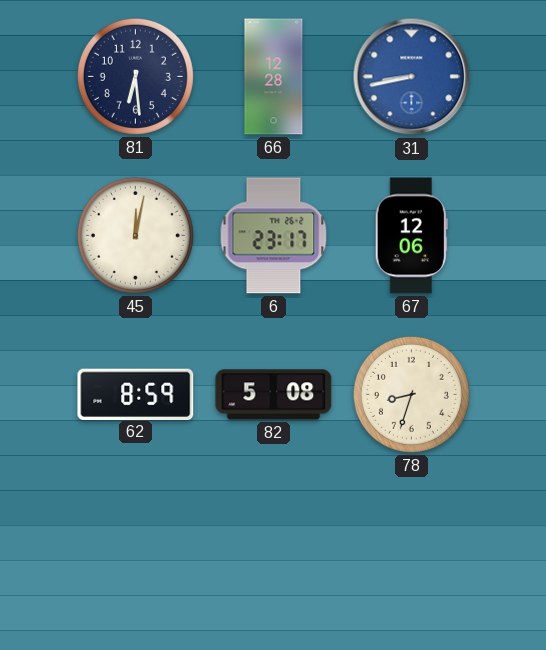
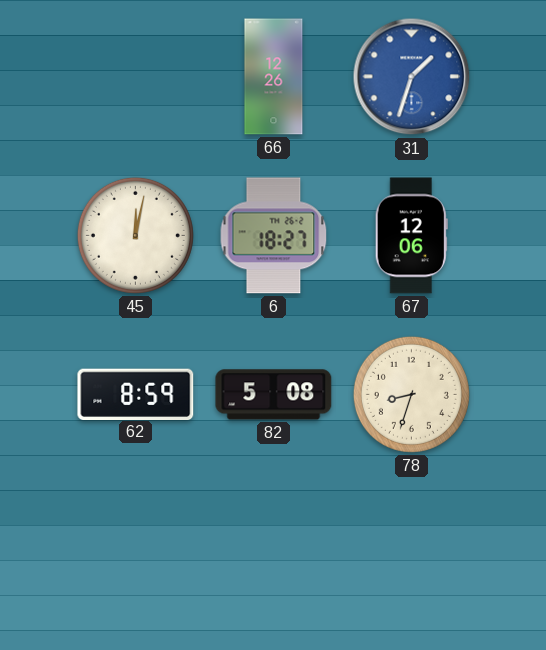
81: 6:29 -> none (135, 76)
66: 12:28 -> 12:26 (274, 77)
31: 8:43 -> 1:33 (412, 77)
6: 23:17 -> 18:27 (274, 236)
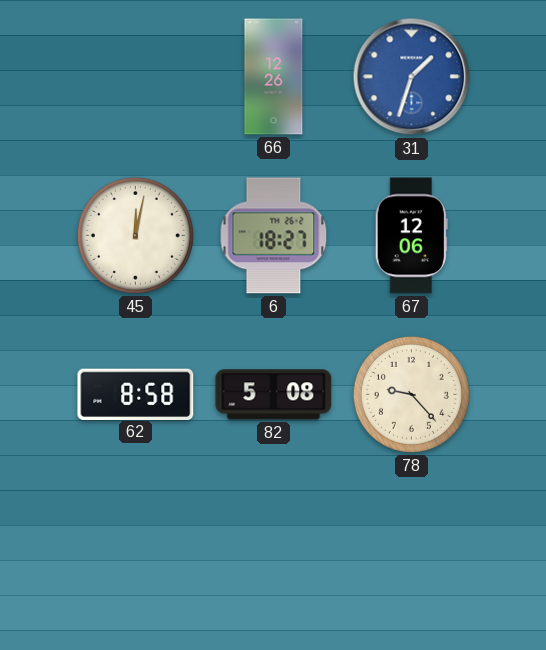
62: 8:59 -> 8:58 (136, 394)
78: 8:33 -> 9:23 (411, 394)
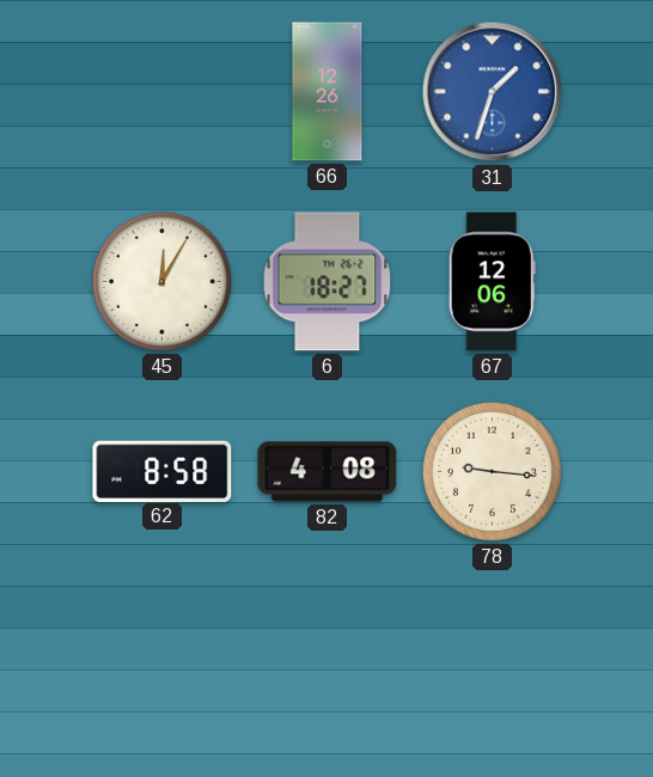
45: 12:02 -> 12:05 (161, 281)
82: 5:08 -> 4:08 (328, 472)
78: 9:23 -> 9:16 (492, 471)
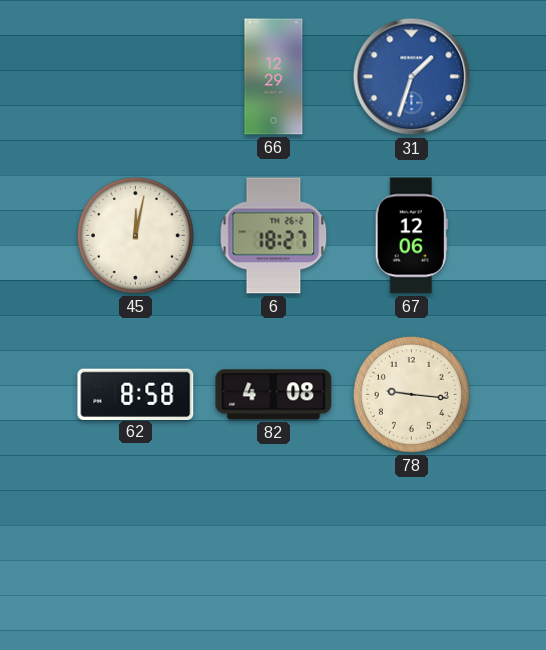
66: 12:26 -> 12:29 (274, 77)
45: 12:05 -> 12:02 (135, 235)
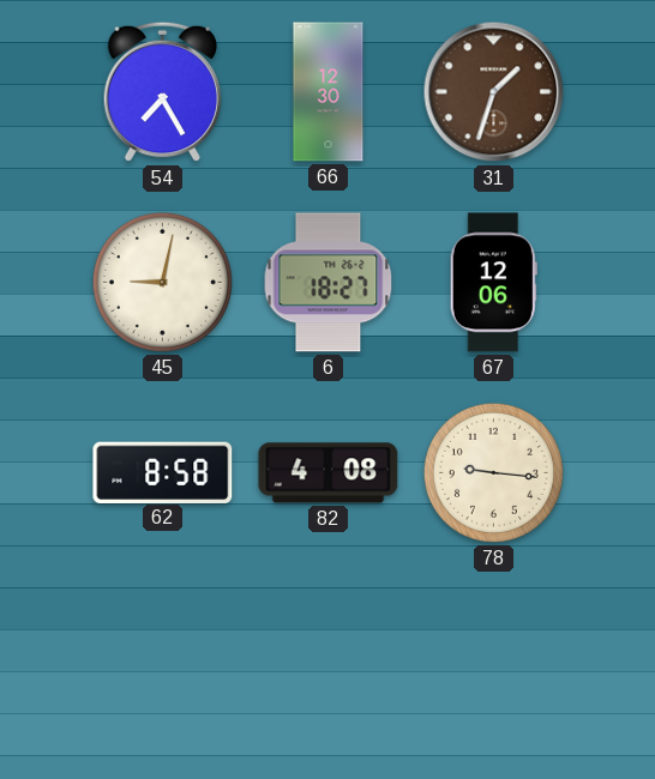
54: none -> 7:25 (163, 92)
66: 12:29 -> 12:30 (329, 92)
31 dial: blue -> brown (494, 92)
45: 12:02 -> 9:02 (162, 282)
